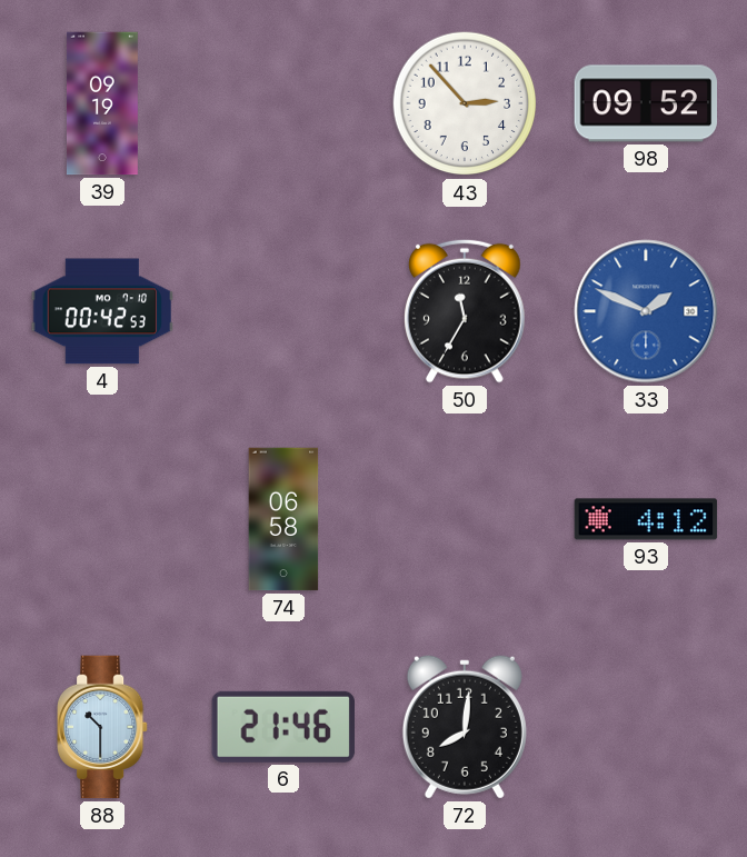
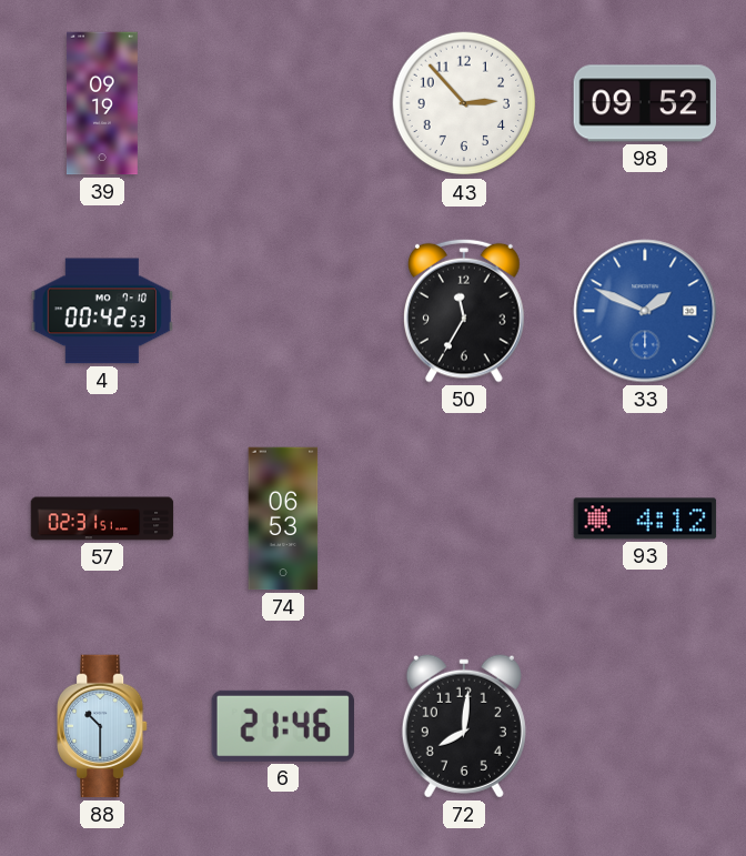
57: none -> 02:31 (102, 518)
74: 06:58 -> 06:53 (283, 518)
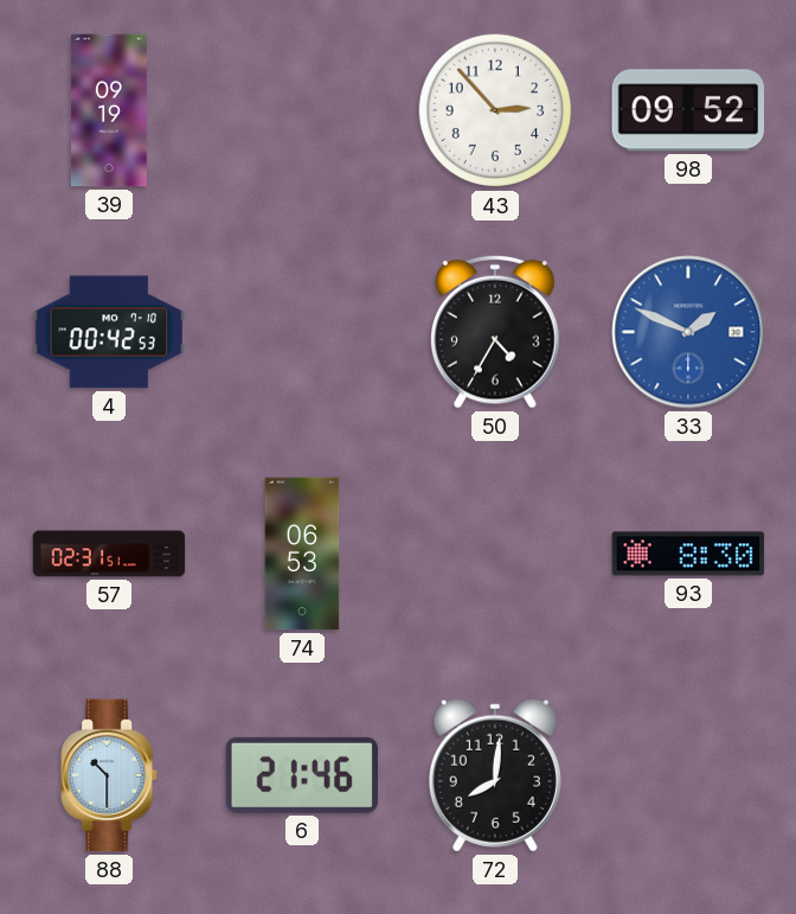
50: 11:35 -> 4:35 (496, 332)
93: 4:12 -> 8:30 (688, 554)
